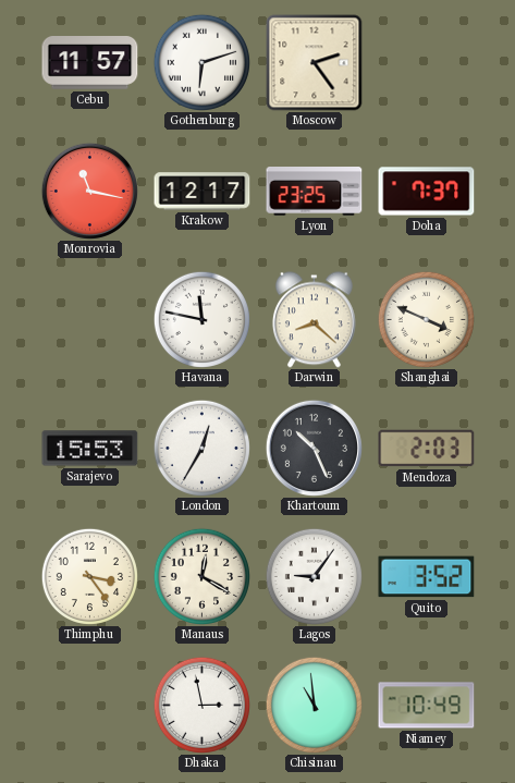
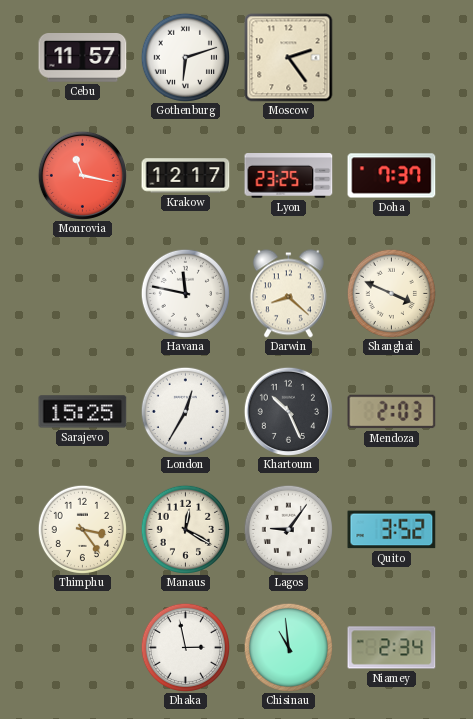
Sarajevo: 15:53 -> 15:25 (83, 412)
Niamey: 10:49 -> 2:34 (392, 648)
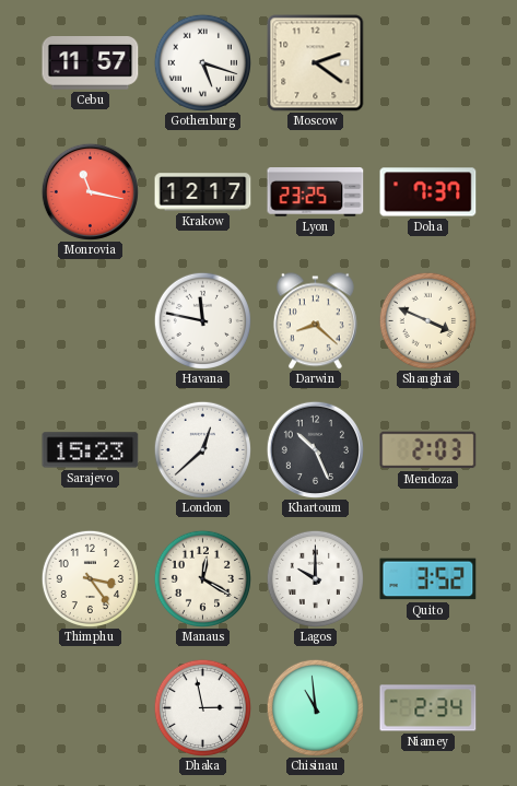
Gothenburg: 6:12 -> 5:18 (202, 62)
Moscow: 2:24 -> 2:21 (316, 63)
Sarajevo: 15:25 -> 15:23 (91, 450)
London: 12:35 -> 12:38 (202, 449)
Lagos: 9:06 -> 10:00 (315, 578)
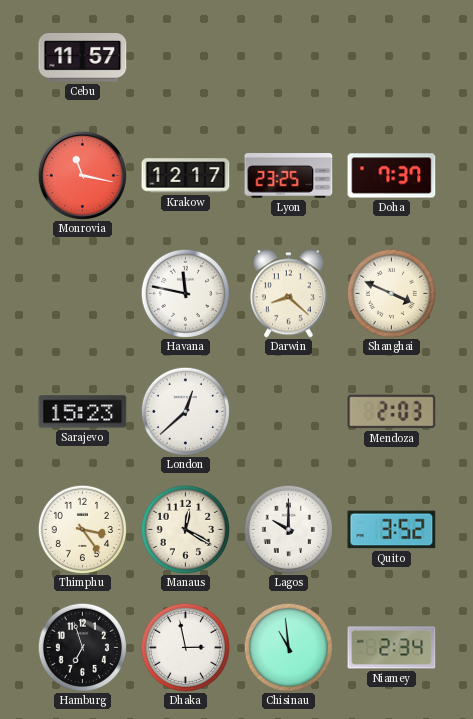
Gothenburg: 5:18 -> none (202, 62)
Moscow: 2:21 -> none (316, 63)
Khartoum: 10:26 -> none (315, 449)
Hamburg: none -> 6:57 (82, 647)
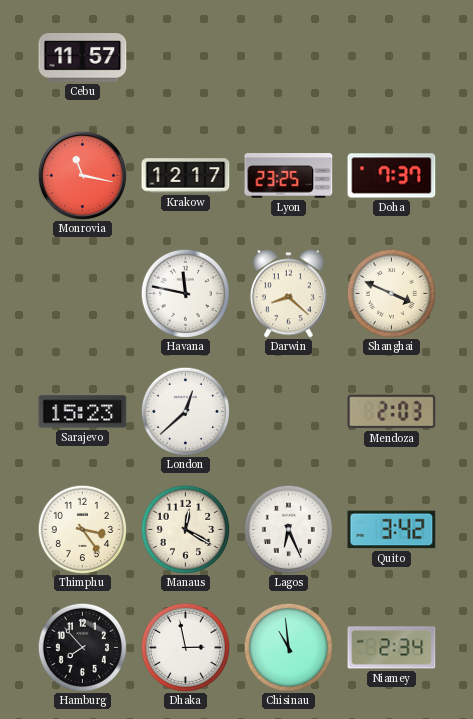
Lagos: 10:00 -> 6:26 (288, 529)
Quito: 3:52 -> 3:42 (392, 530)
Hamburg: 6:57 -> 7:53 (82, 647)
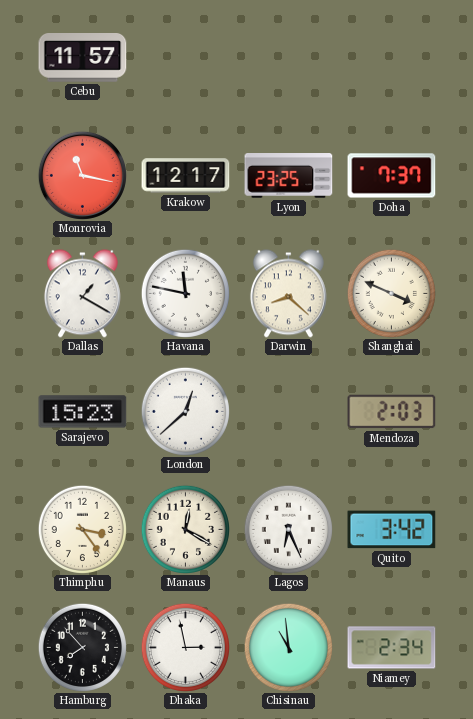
Dallas: none -> 1:20 (82, 294)
